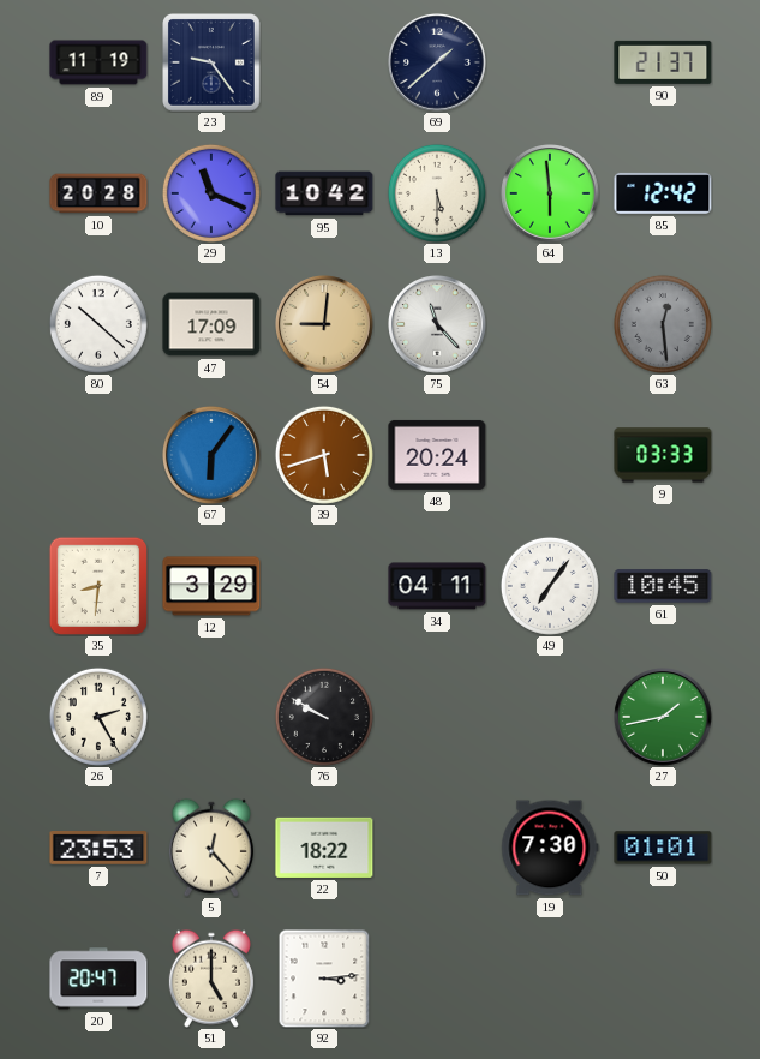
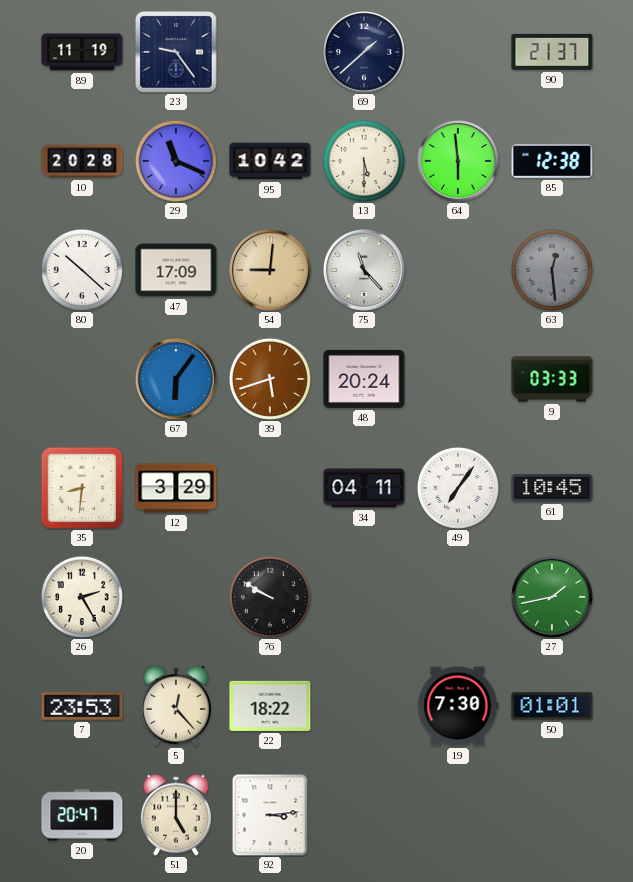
85: 12:42 -> 12:38 (552, 161)
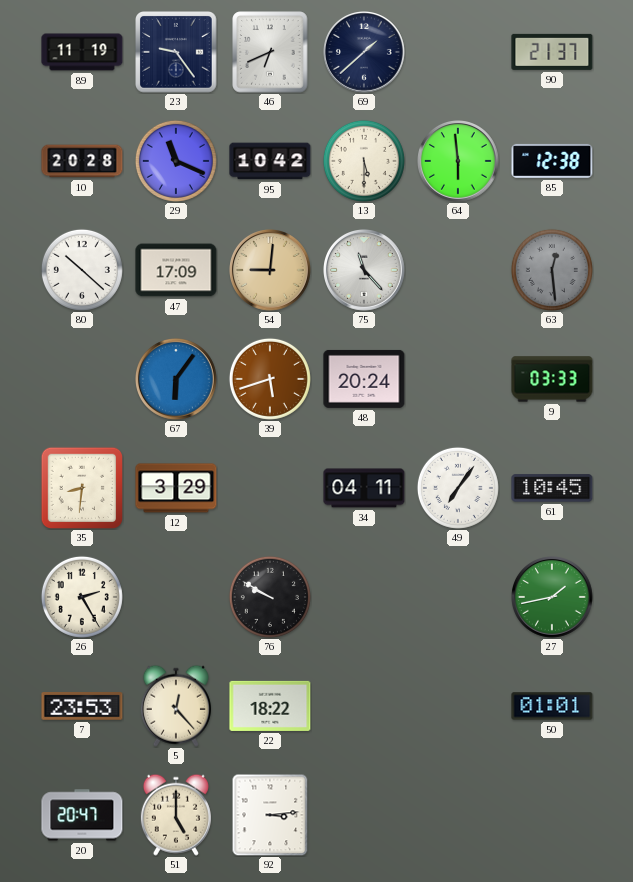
46: none -> 6:41 (270, 52)
19: 7:30 -> none (458, 706)
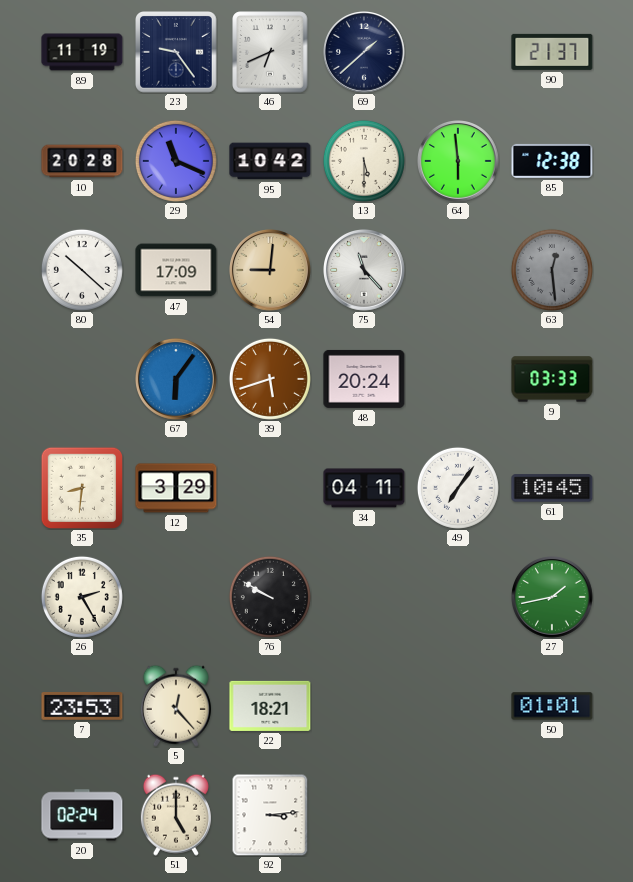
22: 18:22 -> 18:21 (270, 706)
20: 20:47 -> 02:24 (82, 815)
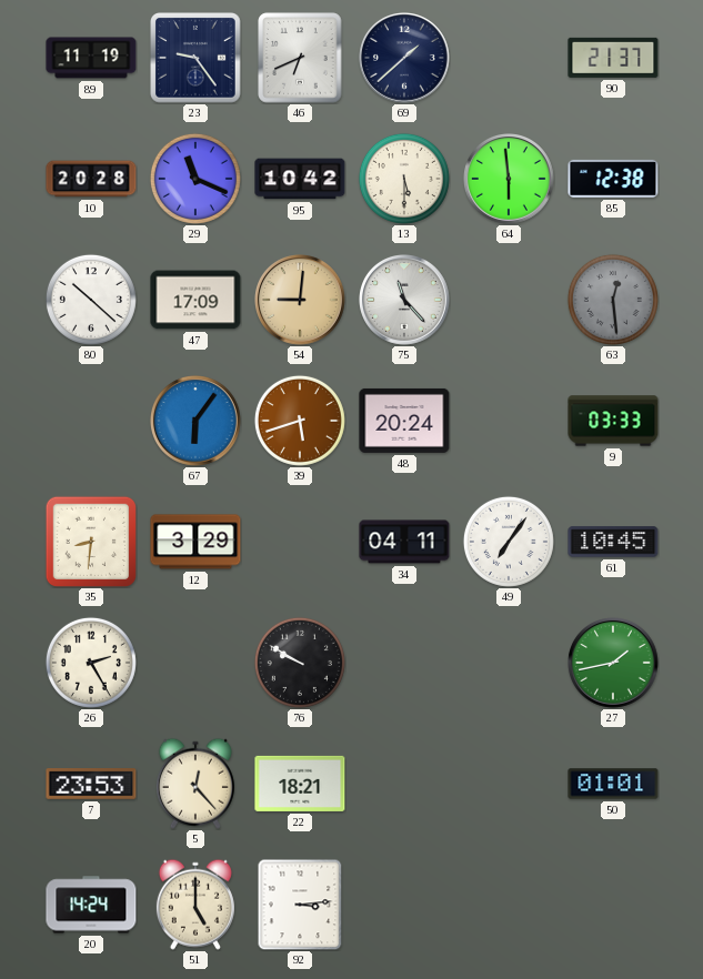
20: 02:24 -> 14:24 (91, 905)
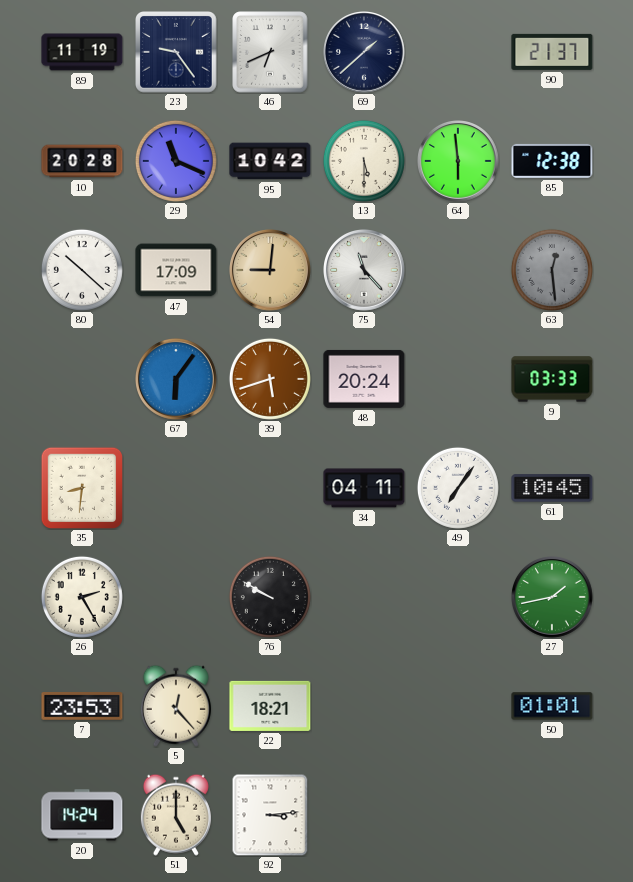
12: 3:29 -> none (195, 542)
